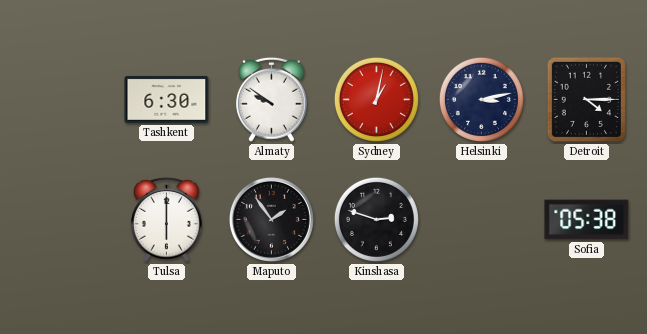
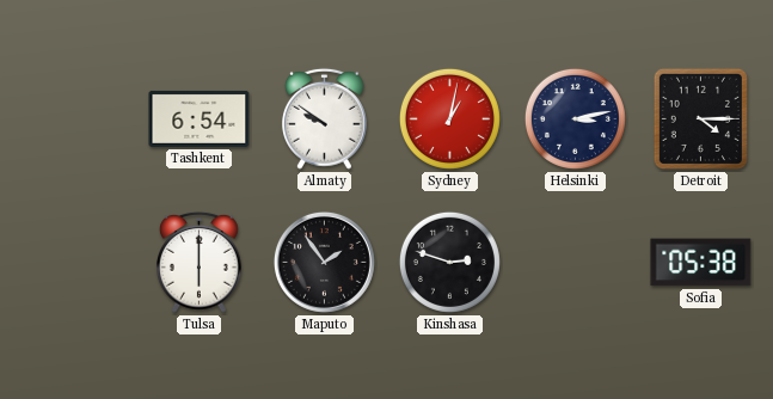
Tashkent: 6:30 -> 6:54 (200, 118)
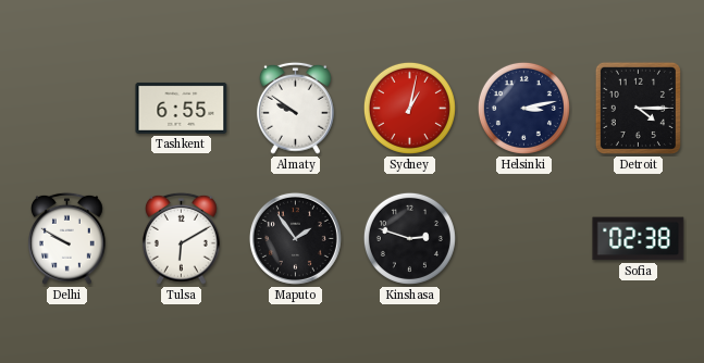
Tashkent: 6:54 -> 6:55 (182, 108)
Delhi: none -> 9:50 (66, 238)
Tulsa: 6:00 -> 6:10 (181, 238)
Sofia: 05:38 -> 02:38 (639, 239)
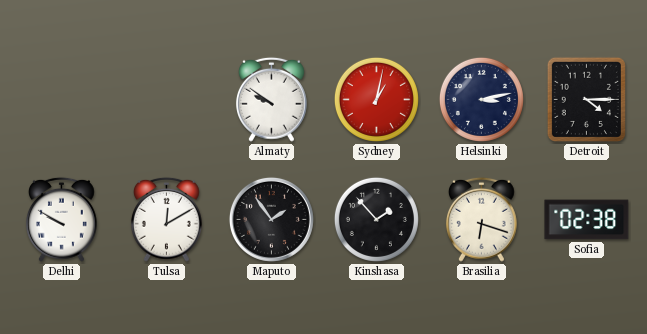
Tashkent: 6:55 -> none (182, 108)
Tulsa: 6:10 -> 12:10 (166, 219)
Kinshasa: 2:48 -> 1:53 (376, 219)
Brasilia: none -> 6:18 (481, 219)
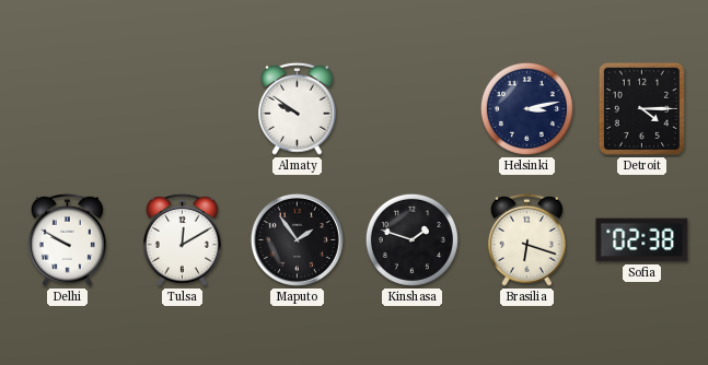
Sydney: 1:02 -> none (376, 99)
Kinshasa: 1:53 -> 1:48 (411, 239)
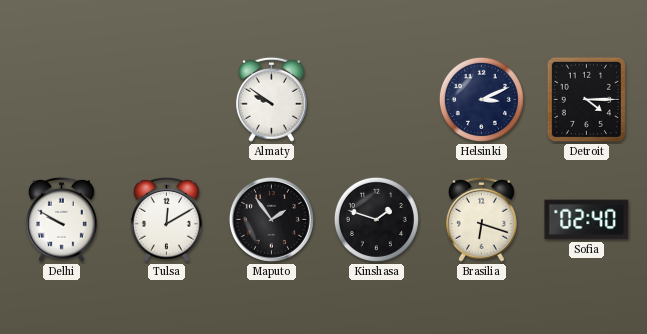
Helsinki: 3:13 -> 3:11 (481, 99)
Sofia: 02:38 -> 02:40 (587, 220)
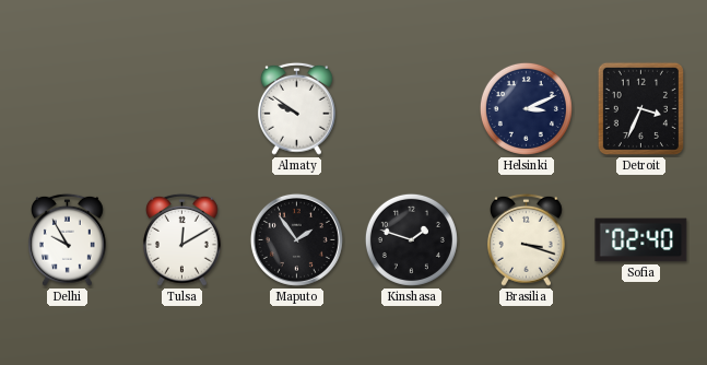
Detroit: 4:15 -> 3:34 (640, 108)
Delhi: 9:50 -> 9:55 (67, 239)
Brasilia: 6:18 -> 3:18 (526, 239)
